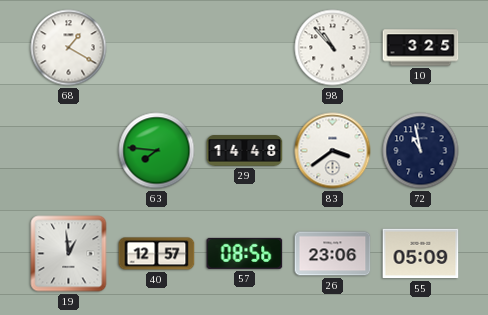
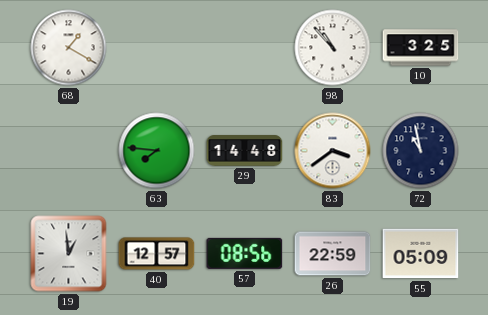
26: 23:06 -> 22:59 (333, 254)
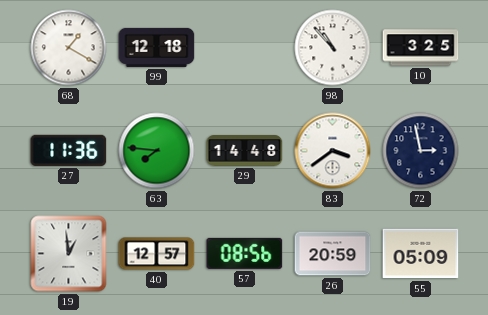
99: none -> 12:18 (157, 47)
27: none -> 11:36 (69, 150)
72: 10:58 -> 2:58 (421, 151)
26: 22:59 -> 20:59 (333, 254)
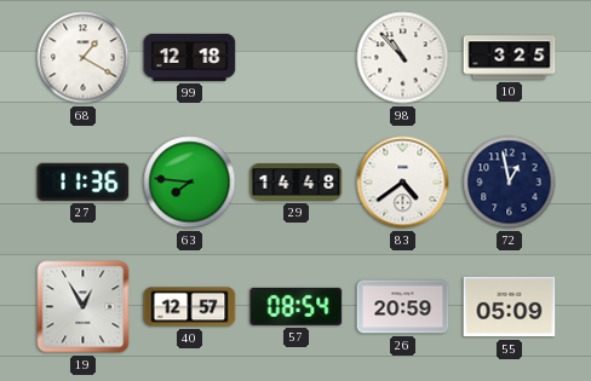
83: 3:39 -> 4:39 (403, 183)
72: 2:58 -> 12:58 (510, 183)
19: 12:59 -> 12:55 (84, 307)
57: 08:56 -> 08:54 (297, 306)
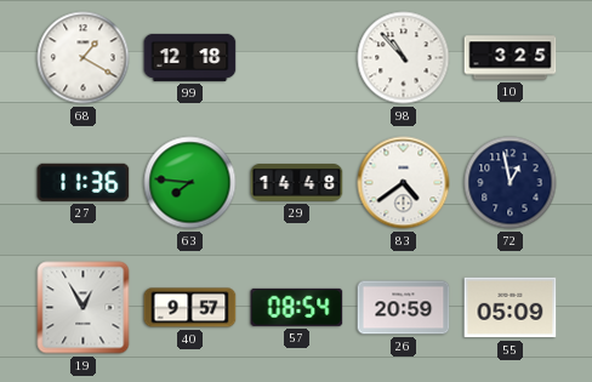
40: 12:57 -> 9:57 (190, 308)
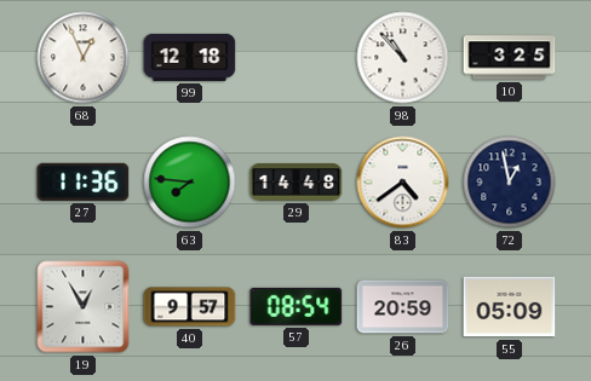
68: 1:20 -> 12:56 (84, 58)
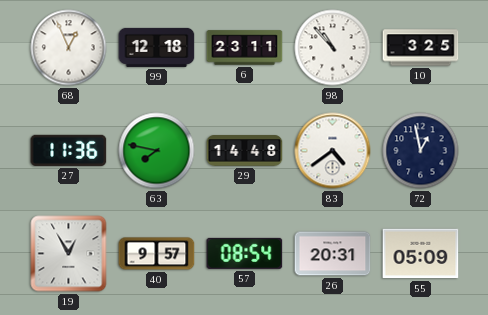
6: none -> 23:11 (245, 48)
63: 7:46 -> 7:47 (157, 151)
26: 20:59 -> 20:31 (333, 254)
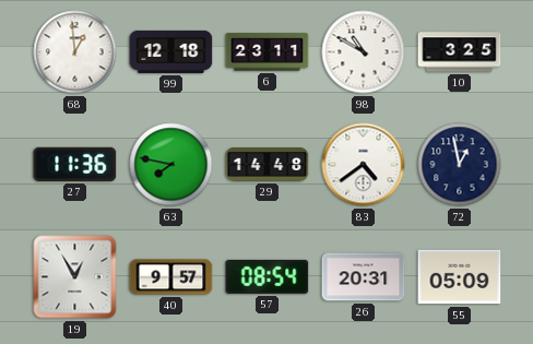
68: 12:56 -> 12:59 (75, 52)
98: 10:53 -> 10:50 (364, 52)
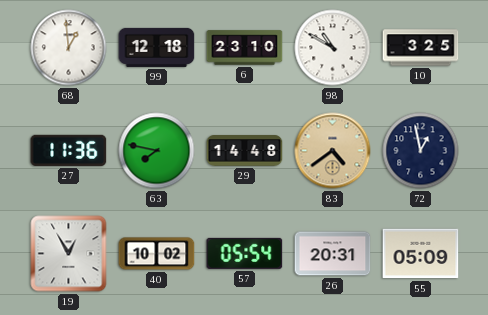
6: 23:11 -> 23:10 (245, 48)
83 dial: white -> champagne (333, 151)
40: 9:57 -> 10:02 (157, 254)
57: 08:54 -> 05:54 (245, 253)
